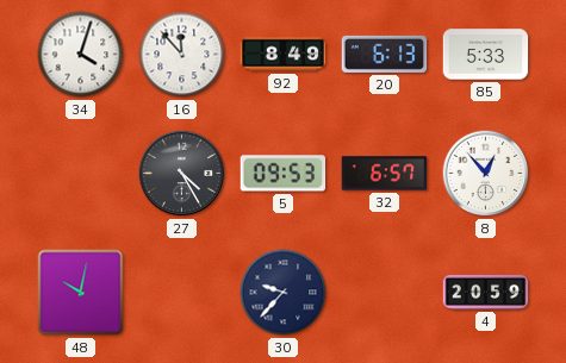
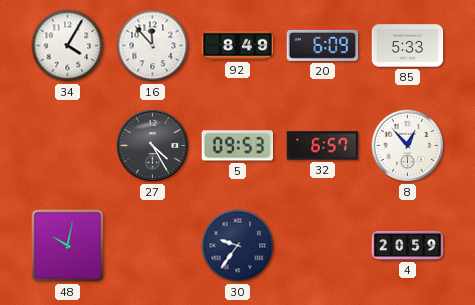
34: 4:03 -> 4:05 (68, 46)
20: 6:13 -> 6:09 (323, 45)
30: 9:37 -> 9:36 (238, 246)
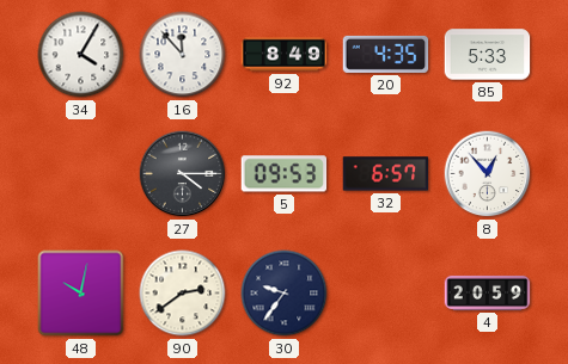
20: 6:09 -> 4:35 (386, 54)
27: 4:25 -> 4:15 (183, 174)
90: none -> 2:39 (183, 294)
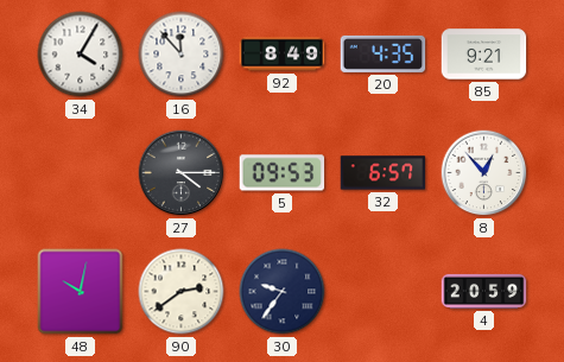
85: 5:33 -> 9:21 (484, 55)
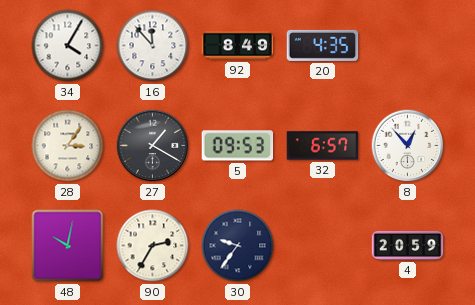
85: 9:21 -> none (484, 55)
28: none -> 3:06 (68, 146)
27: 4:15 -> 1:20 (153, 146)
90: 2:39 -> 2:35 (153, 246)
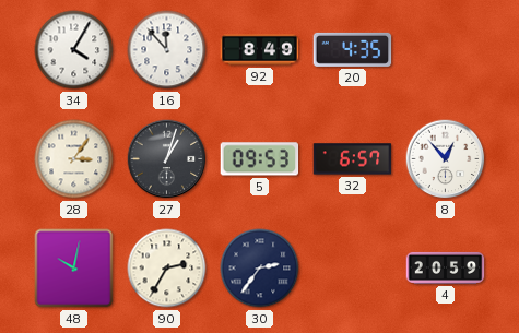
27: 1:20 -> 1:03 (167, 159)
30: 9:36 -> 2:36 (260, 269)
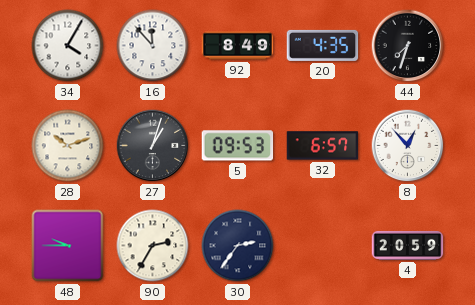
44: none -> 7:33 (408, 46)
28: 3:06 -> 10:12 (68, 146)
48: 10:02 -> 9:45 (68, 246)
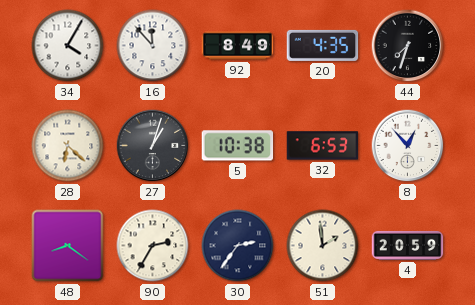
28: 10:12 -> 6:22 (68, 146)
5: 09:53 -> 10:38 (238, 146)
32: 6:57 -> 6:53 (323, 146)
48: 9:45 -> 8:21 (68, 246)
51: none -> 1:59 (323, 246)
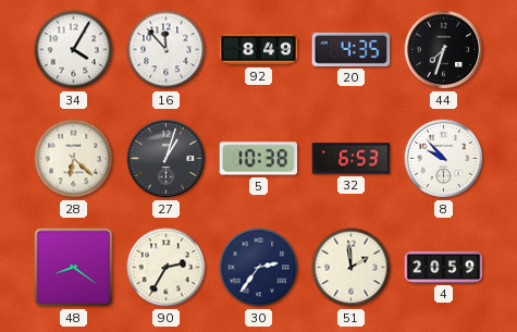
8: 12:53 -> 9:53 (444, 159)
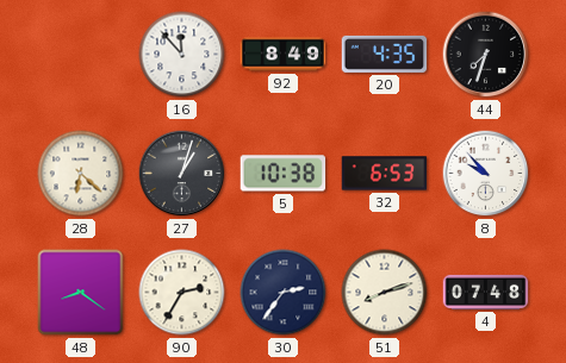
34: 4:05 -> none (74, 50)
51: 1:59 -> 8:12 (385, 293)
4: 20:59 -> 07:48 (486, 292)
